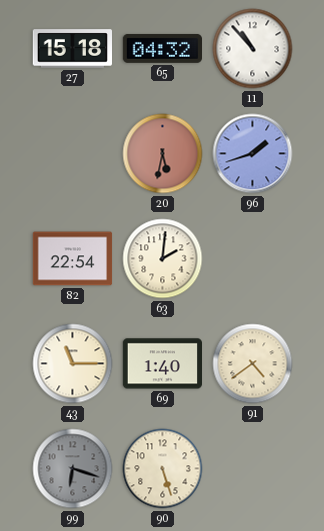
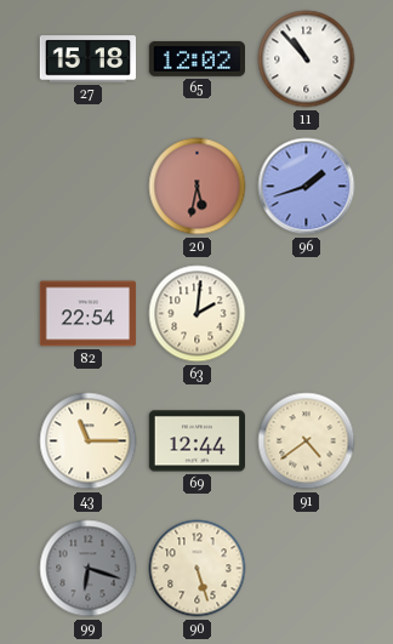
65: 04:32 -> 12:02 (196, 58)
69: 1:40 -> 12:44 (196, 441)
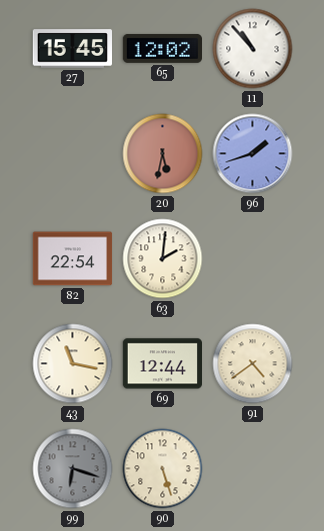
27: 15:18 -> 15:45 (72, 49)
43: 11:15 -> 11:17 (73, 364)
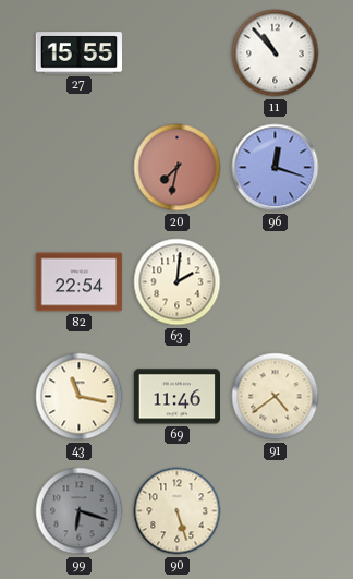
27: 15:45 -> 15:55 (78, 53)
65: 12:02 -> none (162, 48)
20: 5:32 -> 7:32 (178, 168)
96: 1:42 -> 12:18 (276, 168)
69: 12:44 -> 11:46 (176, 397)
